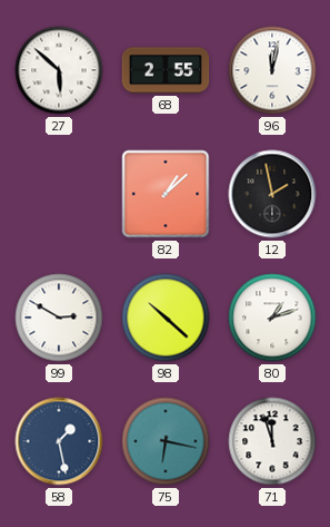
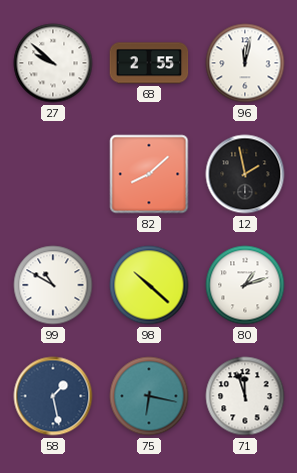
27: 5:52 -> 9:52 (53, 63)
82: 1:08 -> 8:08 (149, 174)
99: 2:50 -> 10:50 (53, 285)
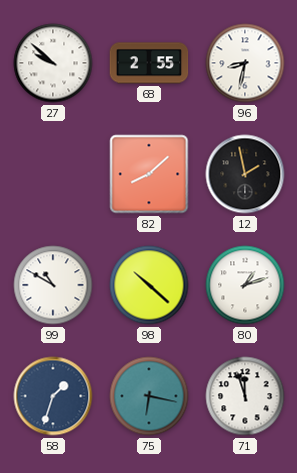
96: 12:02 -> 8:32 (245, 63)
58: 1:28 -> 1:33 (53, 396)
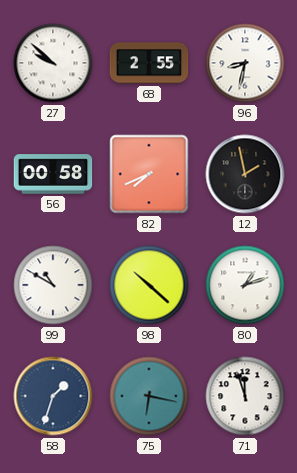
56: none -> 00:58 (53, 174)
82: 8:08 -> 7:41 (149, 174)
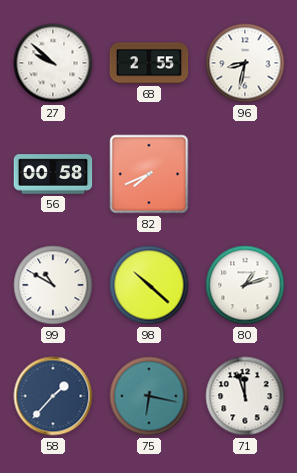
12: 1:58 -> none (245, 174)
58: 1:33 -> 1:37 (53, 396)
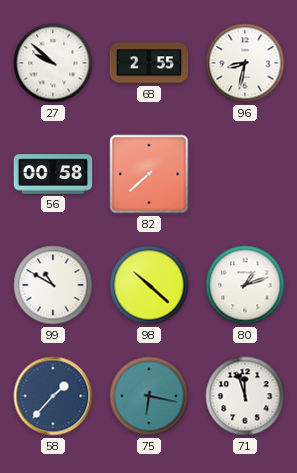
82: 7:41 -> 7:38 (149, 174)
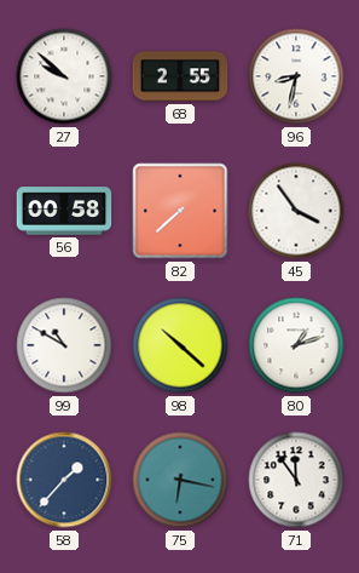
45: none -> 3:54 (296, 211)
71: 11:57 -> 11:54 (296, 480)
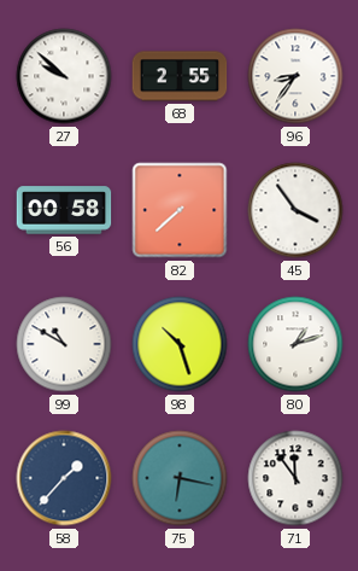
96: 8:32 -> 8:36 (295, 76)
98: 10:22 -> 10:27 (180, 344)
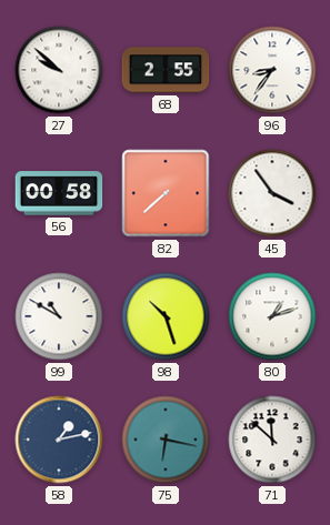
58: 1:37 -> 1:13 (59, 440)
71: 11:54 -> 11:52 (272, 440)
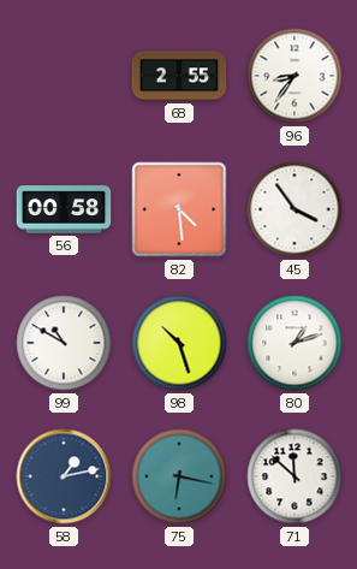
27: 9:52 -> none (59, 70)
82: 7:38 -> 4:29 (179, 209)
